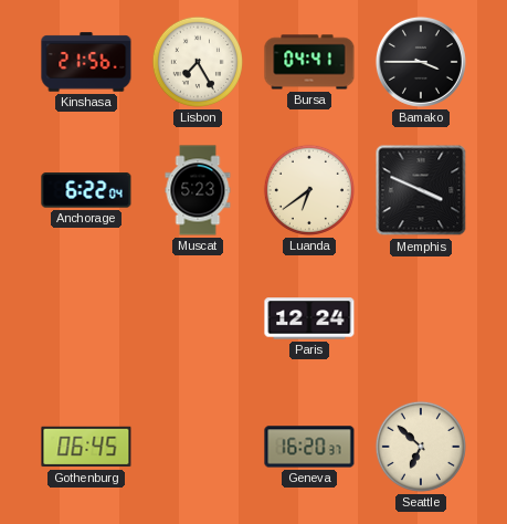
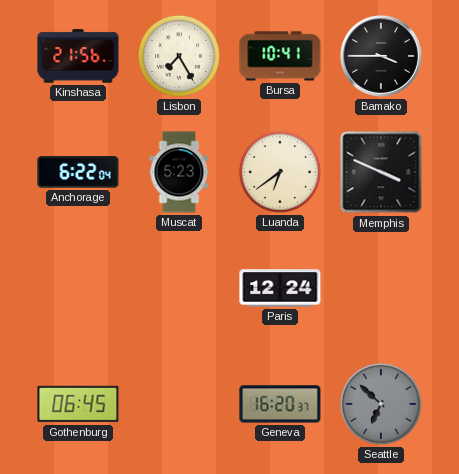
Bursa: 04:41 -> 10:41 (280, 56)
Seattle dial: cream -> grey (381, 404)
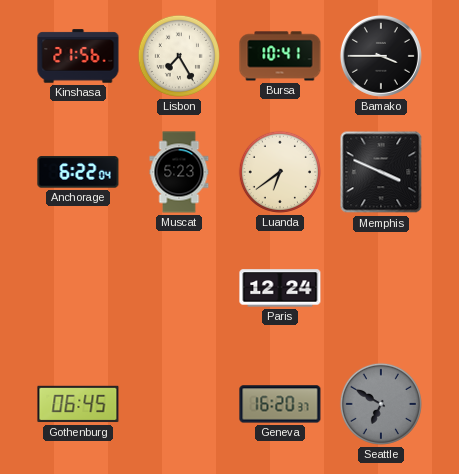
Seattle: 6:52 -> 6:50 (381, 404)
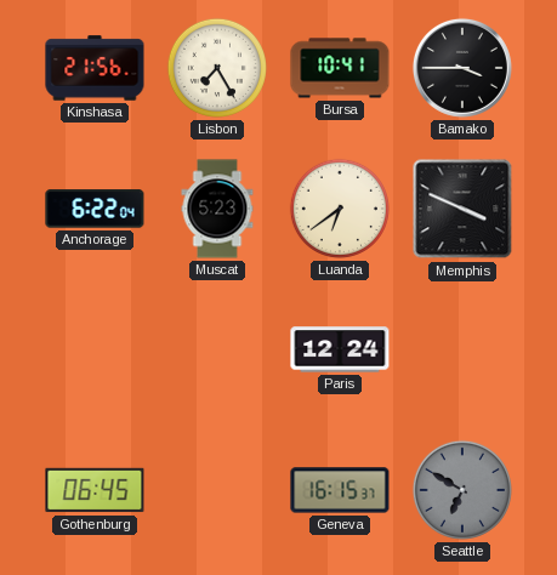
Geneva: 16:20 -> 16:15 (340, 490)
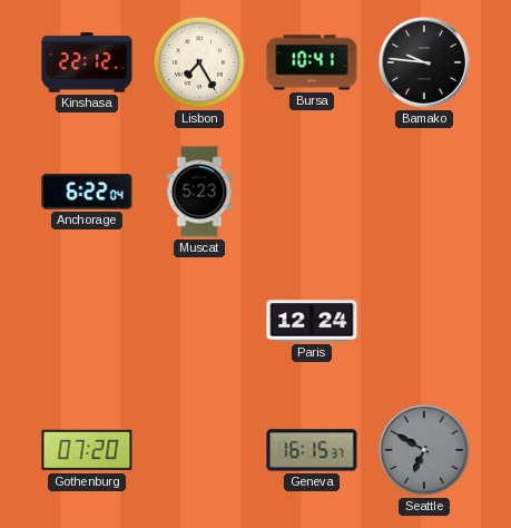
Kinshasa: 21:56 -> 22:12 (87, 62)
Bamako: 3:45 -> 9:46 (424, 62)
Luanda: 6:39 -> none (340, 209)
Memphis: 3:49 -> none (462, 209)
Gothenburg: 06:45 -> 07:20 (87, 450)
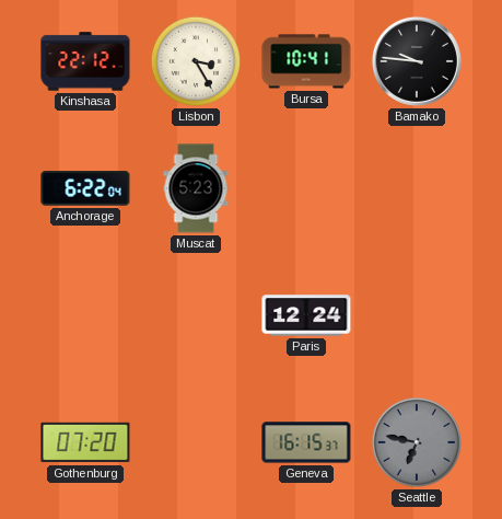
Lisbon: 7:25 -> 3:25 (196, 61)
Seattle: 6:50 -> 6:47 (417, 442)
